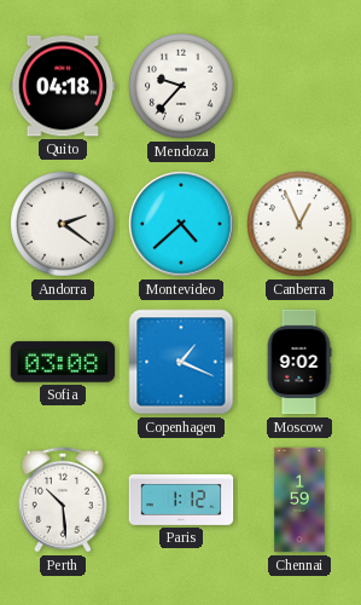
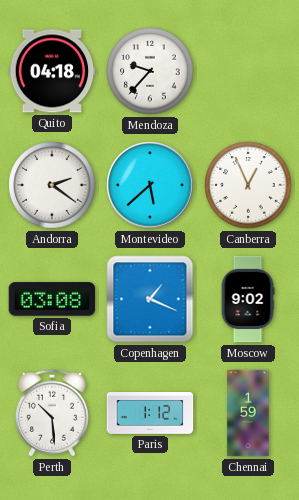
Montevideo: 4:38 -> 5:38 (150, 185)
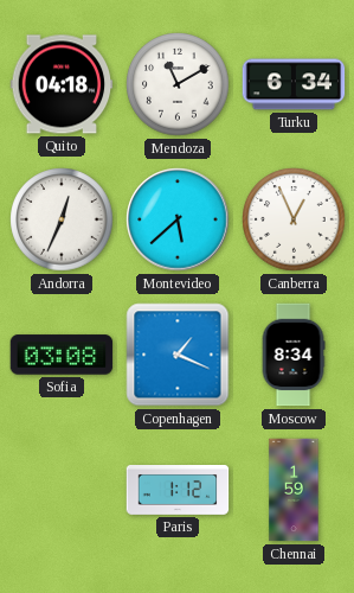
Mendoza: 9:37 -> 11:10 (178, 84)
Turku: none -> 6:34 (294, 84)
Andorra: 2:21 -> 12:34 (62, 219)
Moscow: 9:02 -> 8:34 (294, 355)
Perth: 10:29 -> none (52, 413)
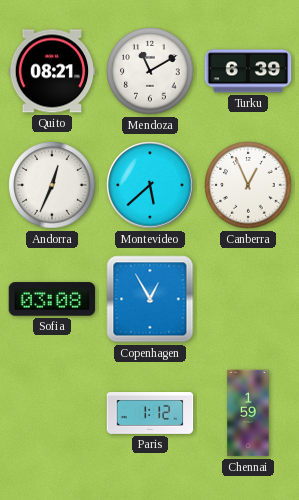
Quito: 04:18 -> 08:21 (52, 71)
Turku: 6:34 -> 6:39 (248, 71)
Copenhagen: 1:19 -> 12:55 (150, 299)
Moscow: 8:34 -> none (294, 355)
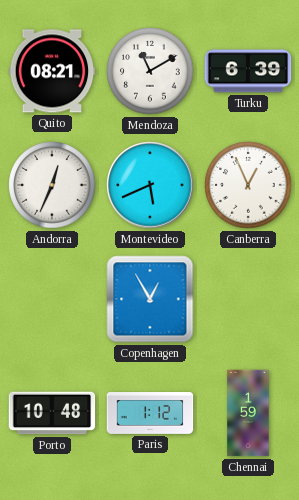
Montevideo: 5:38 -> 5:41 (150, 185)
Sofia: 03:08 -> none (52, 299)
Porto: none -> 10:48 (52, 413)
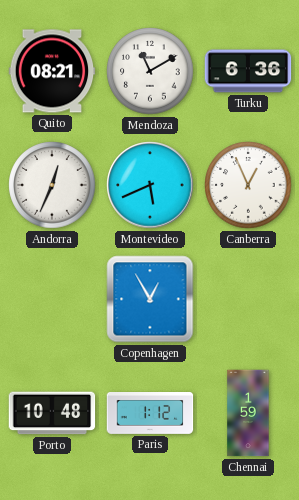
Turku: 6:39 -> 6:36 (248, 71)
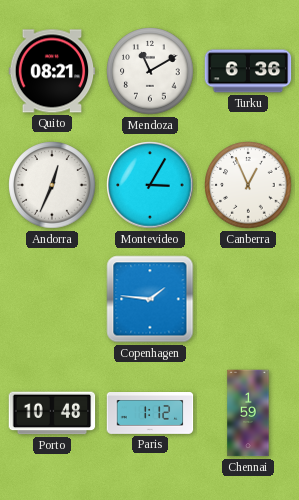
Montevideo: 5:41 -> 3:05 (150, 185)
Copenhagen: 12:55 -> 1:46 (150, 299)
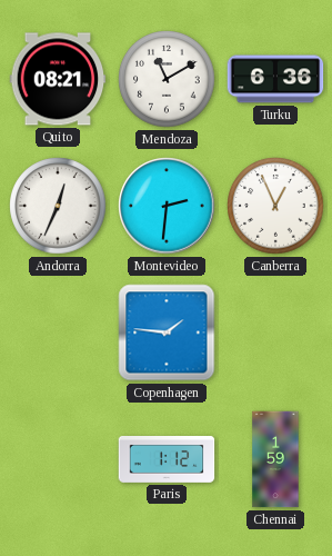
Montevideo: 3:05 -> 2:31 (167, 206)
Porto: 10:48 -> none (52, 413)
